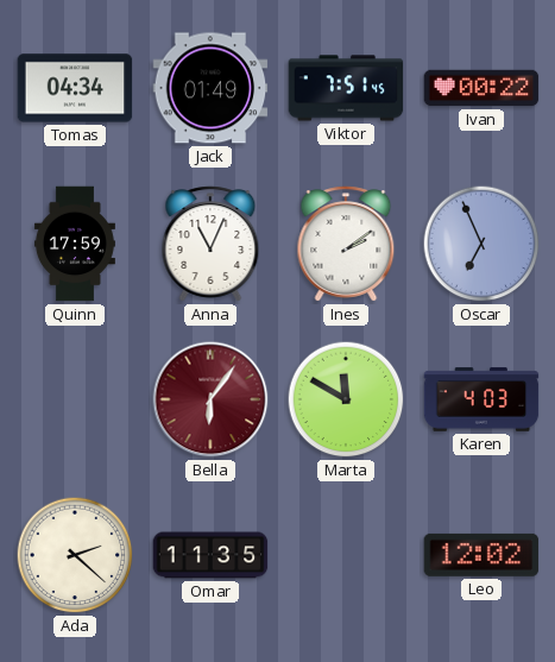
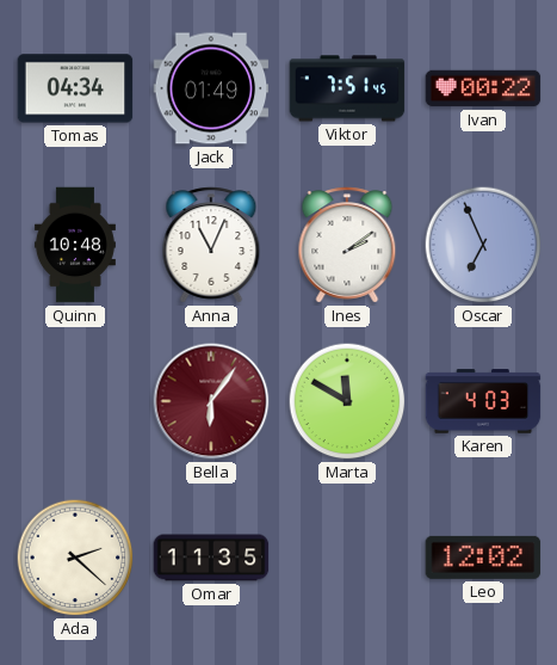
Quinn: 17:59 -> 10:48 (75, 245)
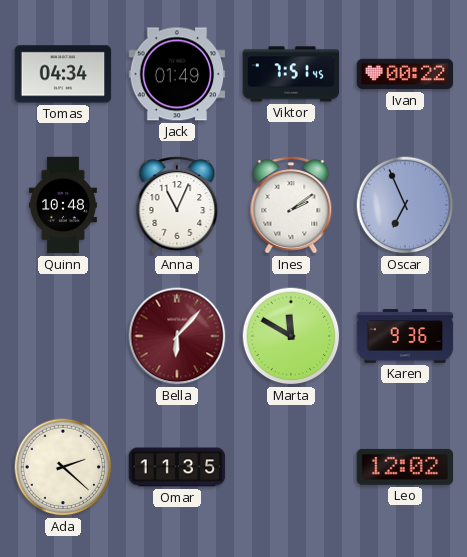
Bella: 6:06 -> 6:07 (177, 336)
Karen: 4:03 -> 9:36 (405, 336)
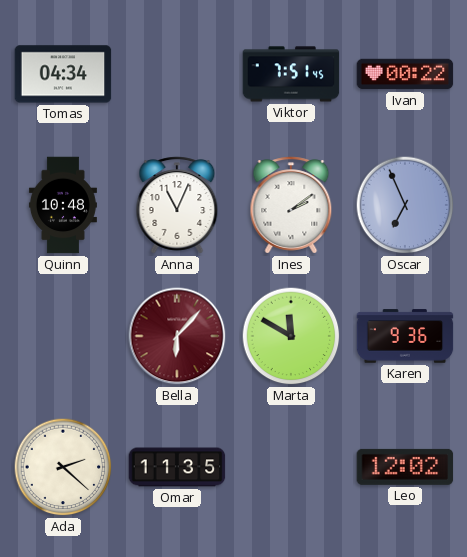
Jack: 01:49 -> none (177, 74)
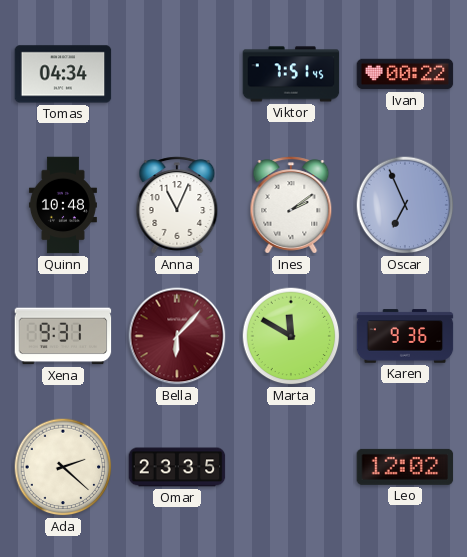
Xena: none -> 9:31 (63, 336)
Omar: 11:35 -> 23:35 (177, 467)
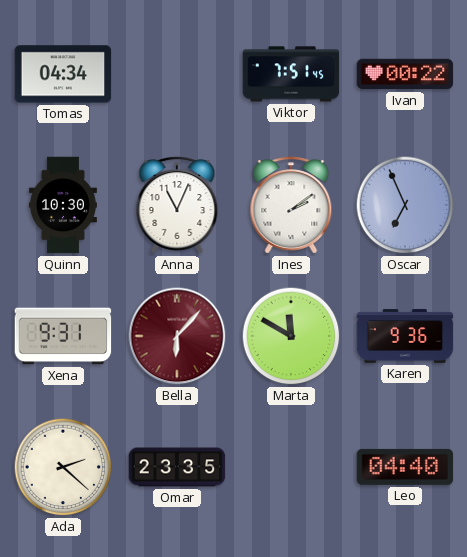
Quinn: 10:48 -> 10:30 (63, 205)
Leo: 12:02 -> 04:40 (405, 467)
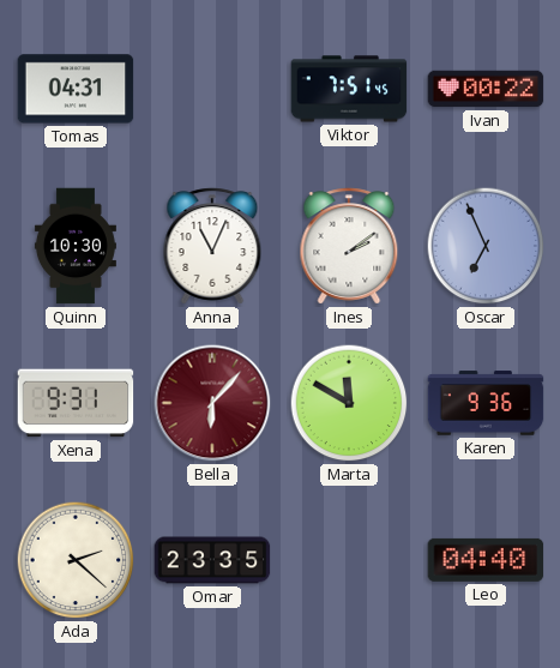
Tomas: 04:34 -> 04:31 (76, 89)
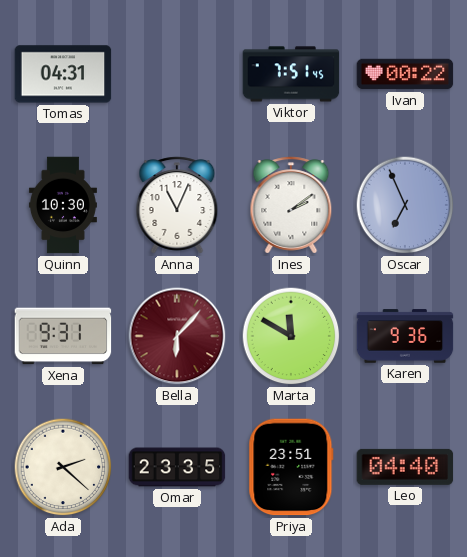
Priya: none -> 23:51 (291, 467)
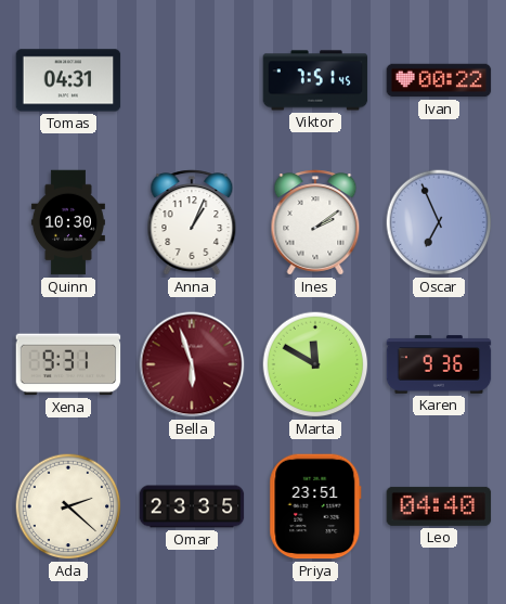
Anna: 11:04 -> 1:04 (192, 222)
Bella: 6:07 -> 5:57 (192, 364)
